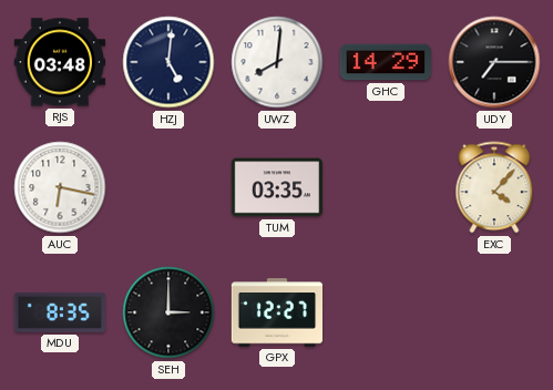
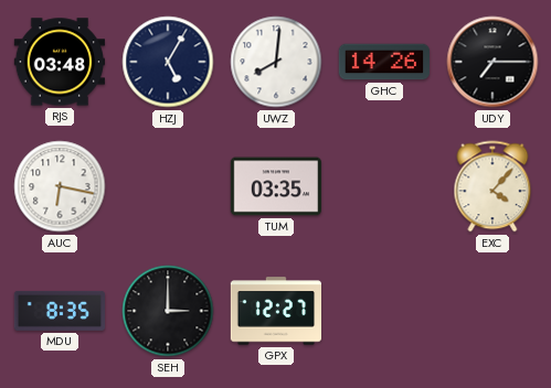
HZJ: 5:01 -> 5:05 (168, 62)
GHC: 14:29 -> 14:26 (383, 62)
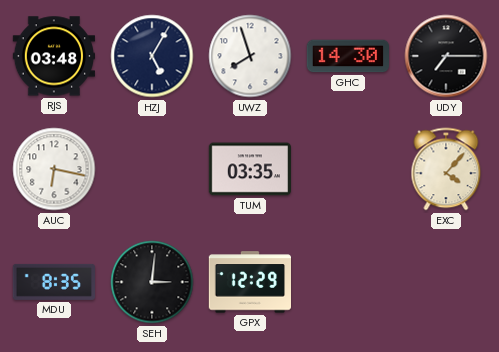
UWZ: 8:01 -> 7:57 (250, 56)
GHC: 14:26 -> 14:30 (347, 56)
SEH: 3:00 -> 3:01 (152, 282)
GPX: 12:27 -> 12:29 (249, 282)
